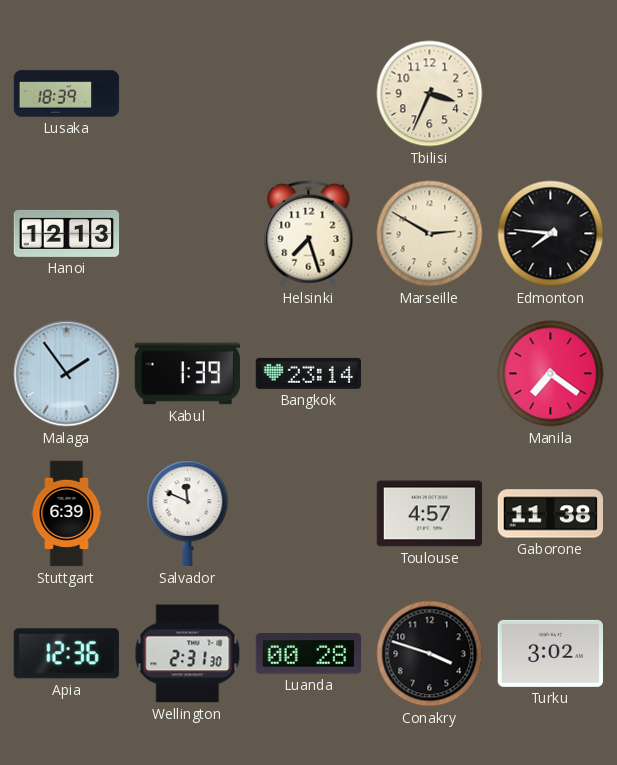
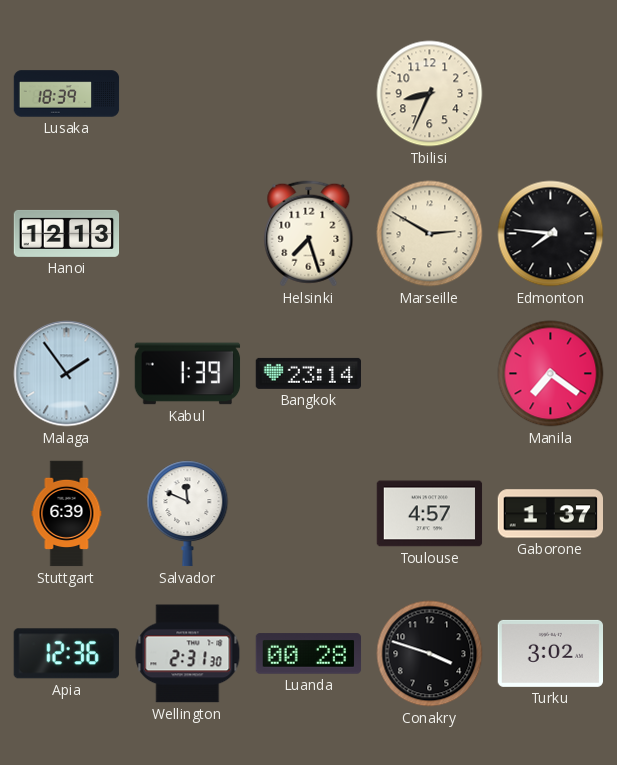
Tbilisi: 3:34 -> 8:34 (430, 94)
Gaborone: 11:38 -> 1:37 (551, 514)
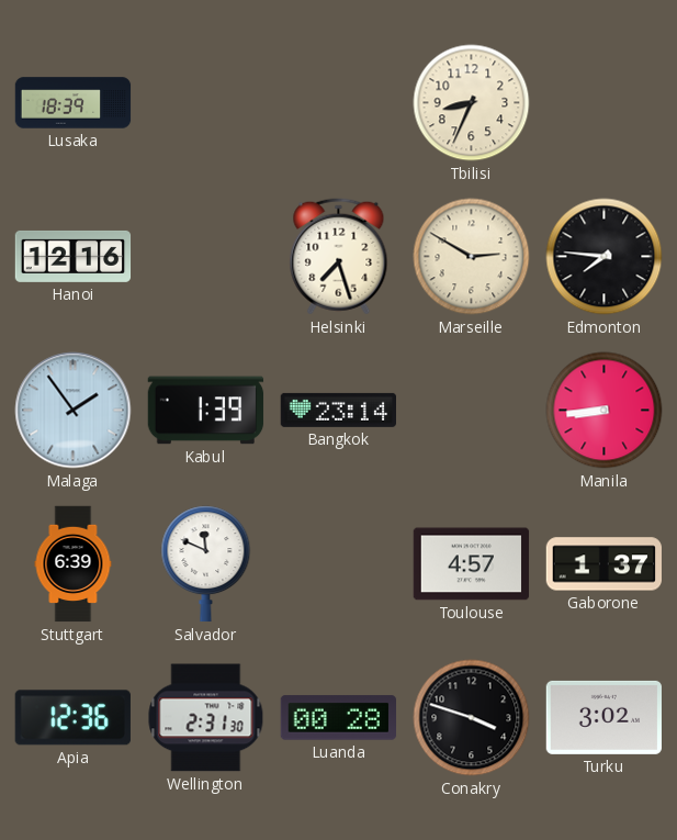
Hanoi: 12:13 -> 12:16 (74, 256)
Manila: 7:21 -> 8:44 (605, 411)
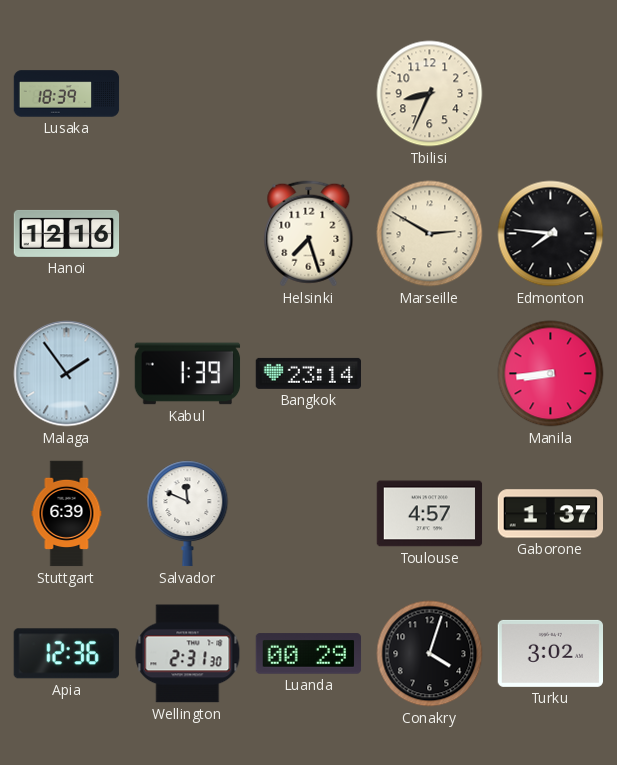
Luanda: 00:28 -> 00:29 (309, 654)
Conakry: 3:48 -> 4:03 (430, 654)
